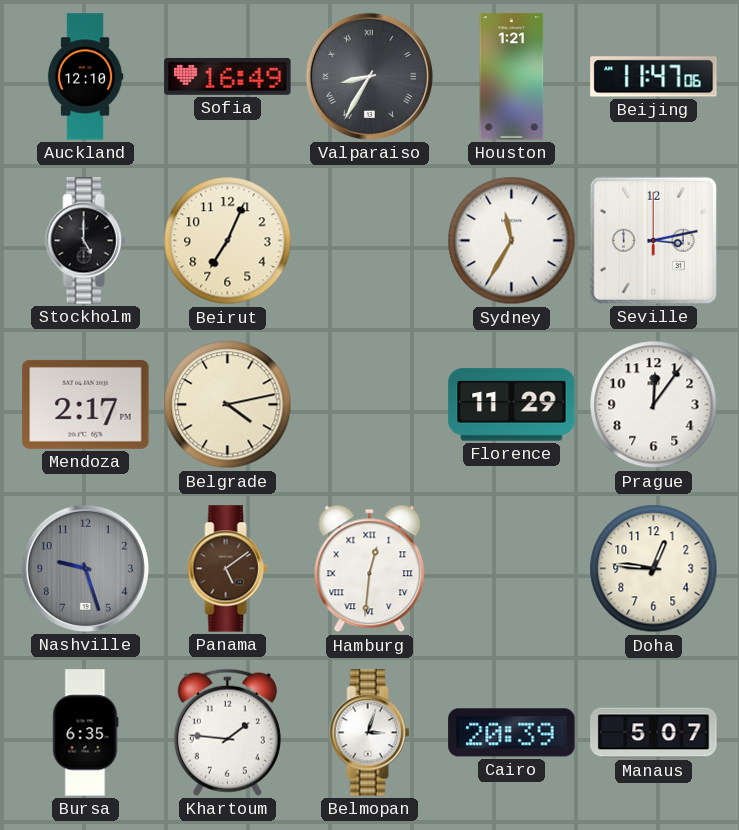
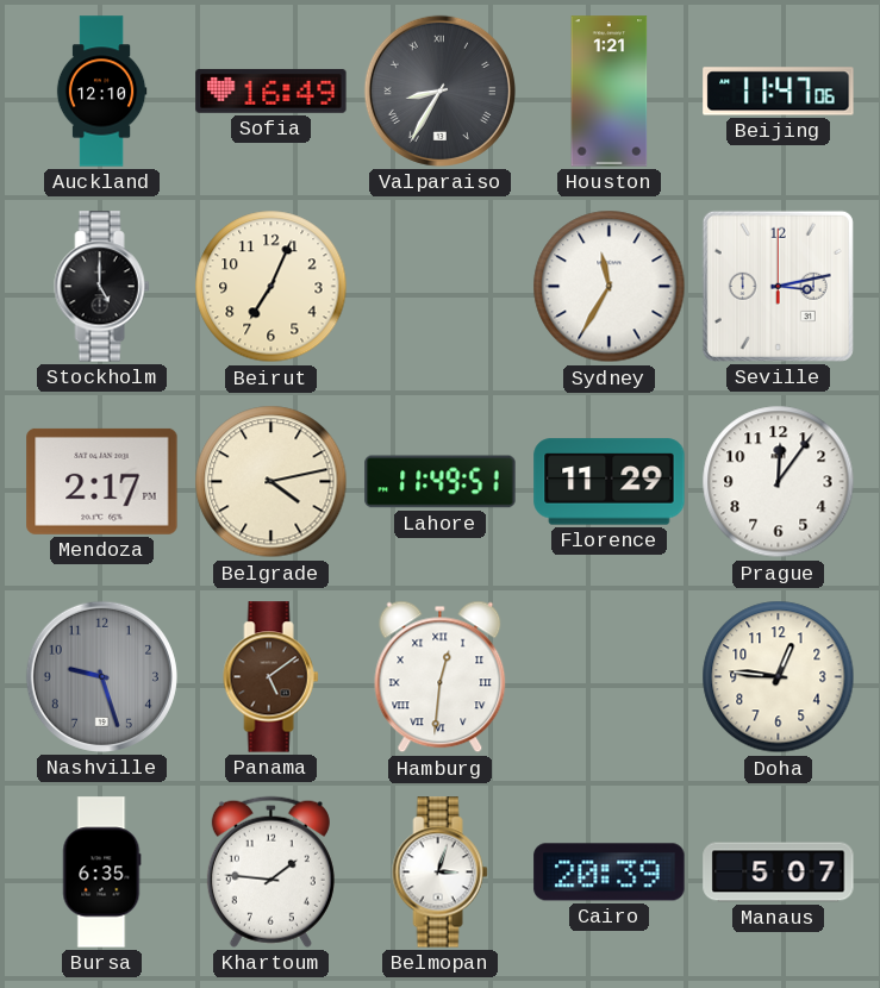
Lahore: none -> 11:49 (441, 482)
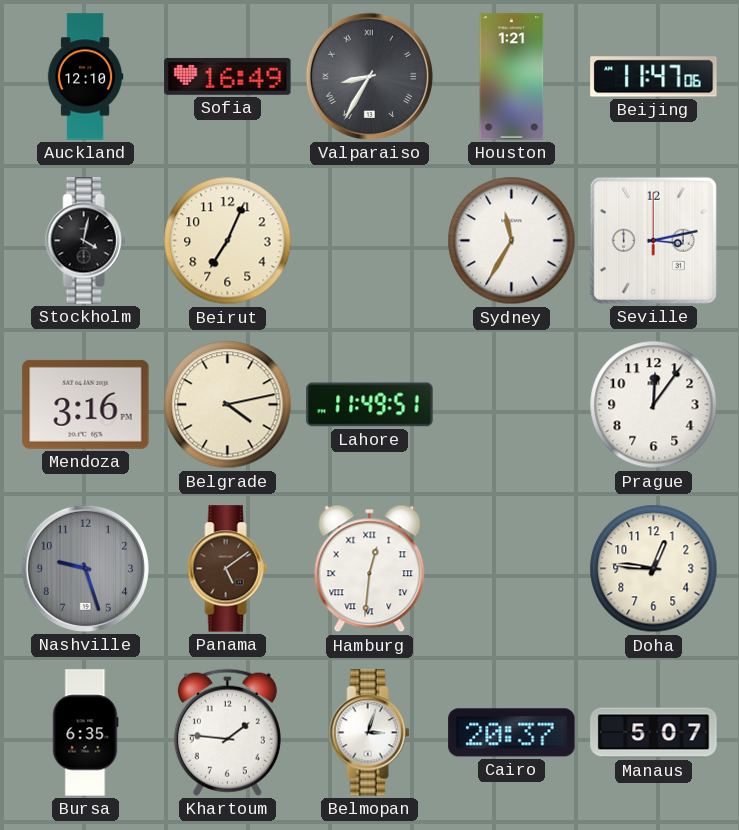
Stockholm: 5:00 -> 4:02 (86, 241)
Mendoza: 2:17 -> 3:16 (86, 404)
Florence: 11:29 -> none (610, 482)
Cairo: 20:39 -> 20:37 (512, 733)
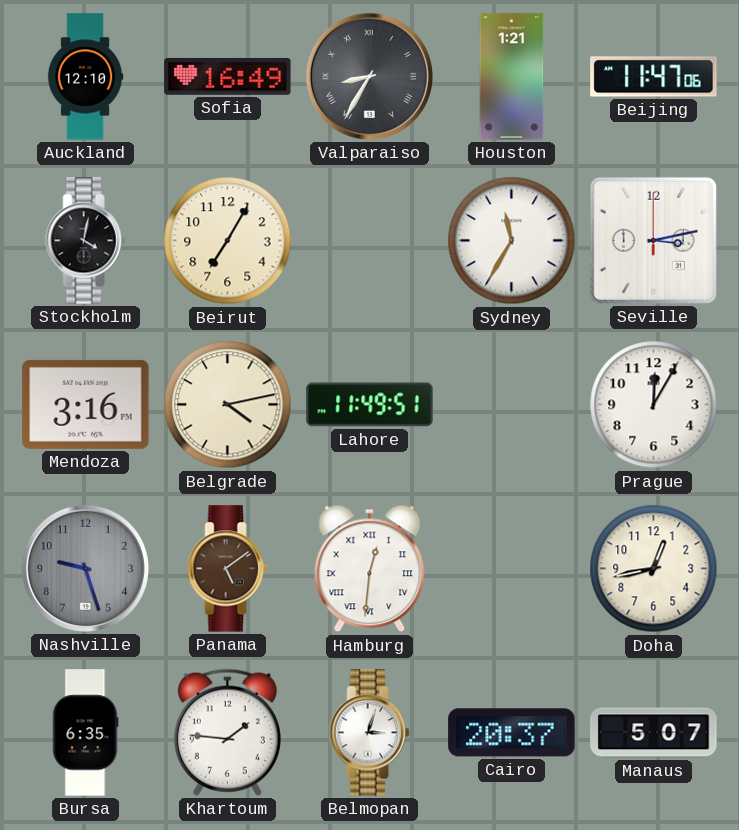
Beirut: 7:04 -> 7:05 (228, 241)
Prague: 12:06 -> 12:05 (654, 405)
Doha: 12:46 -> 12:43 (654, 569)
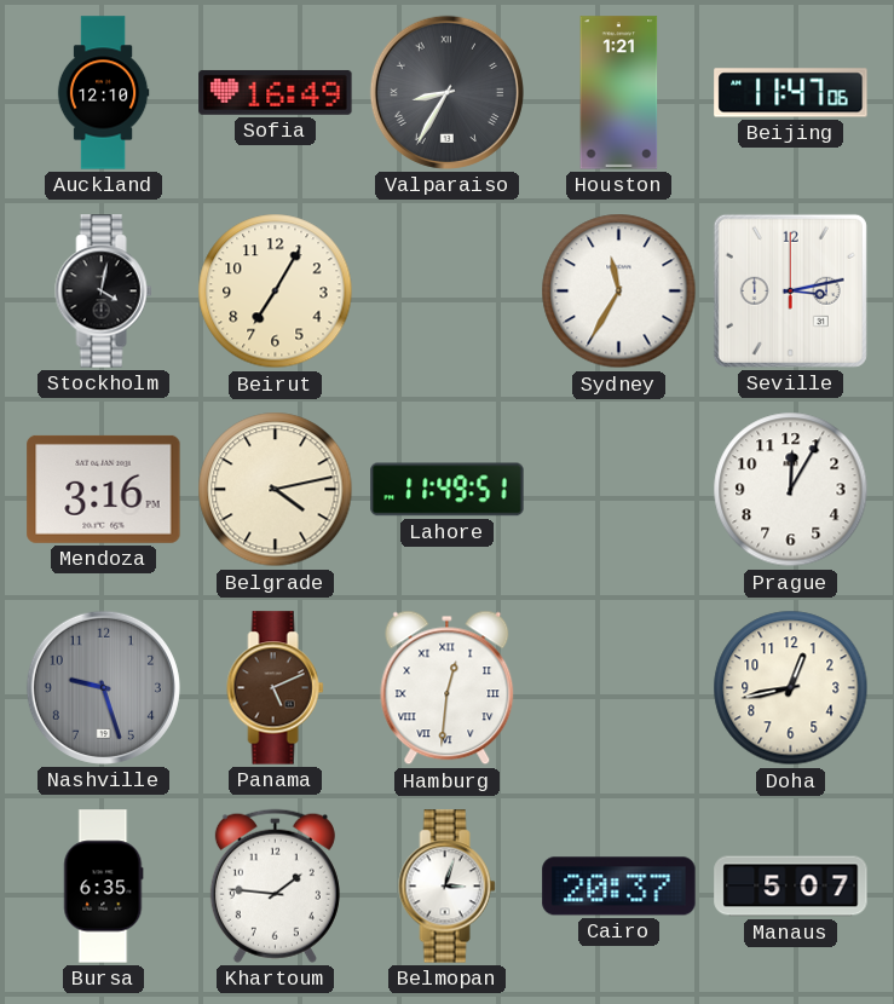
Panama: 5:09 -> 5:11 (276, 688)
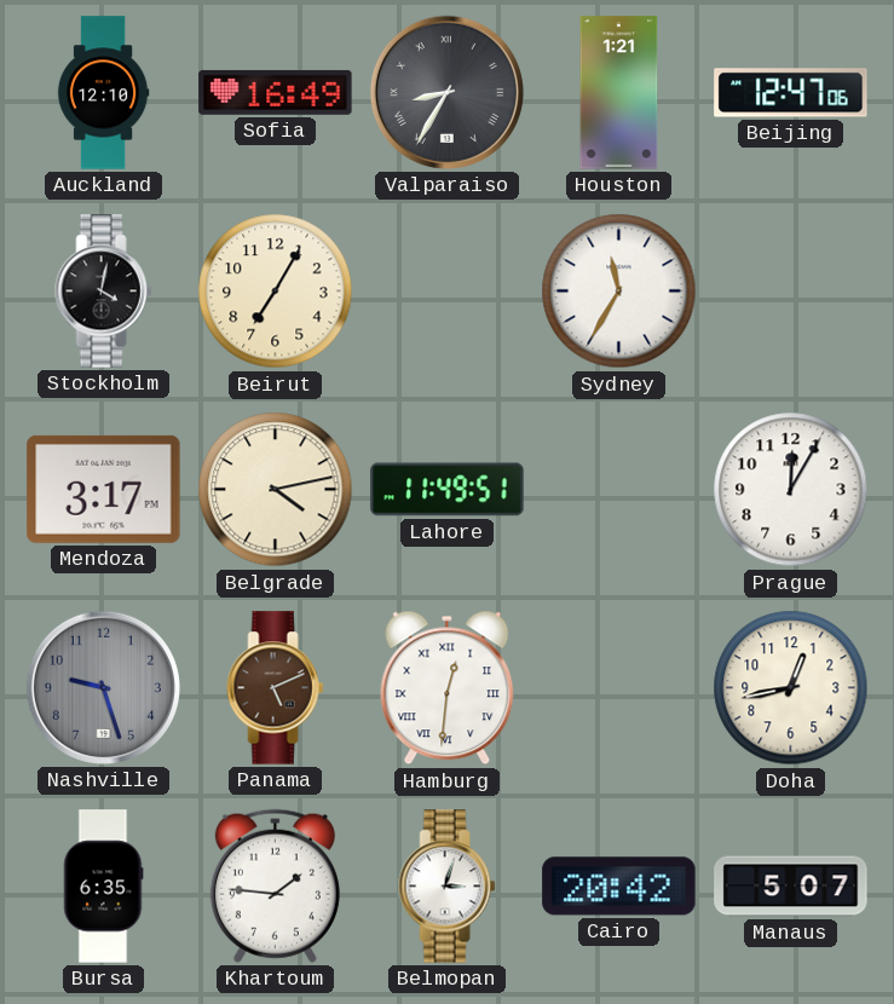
Beijing: 11:47 -> 12:47 (791, 93)
Seville: 3:13 -> none (790, 290)
Mendoza: 3:16 -> 3:17 (104, 489)
Cairo: 20:37 -> 20:42 (619, 887)
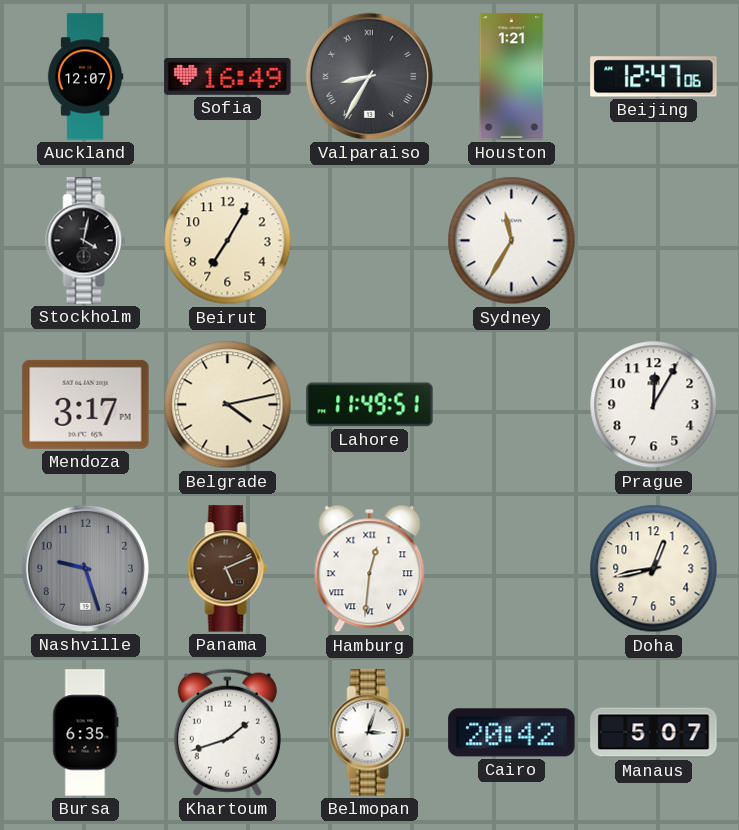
Auckland: 12:10 -> 12:07 (85, 77)
Khartoum: 1:46 -> 1:42 (227, 732)
